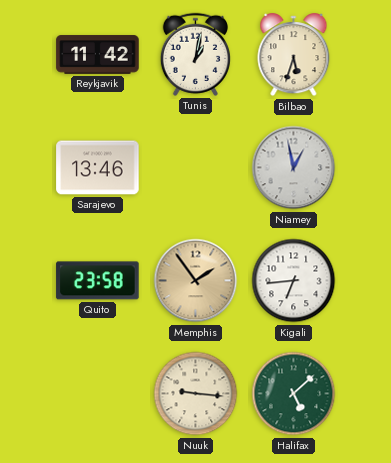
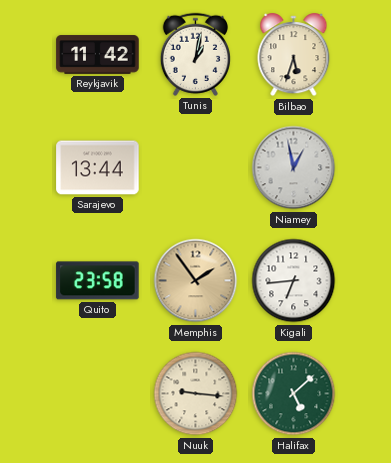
Sarajevo: 13:46 -> 13:44 (98, 168)
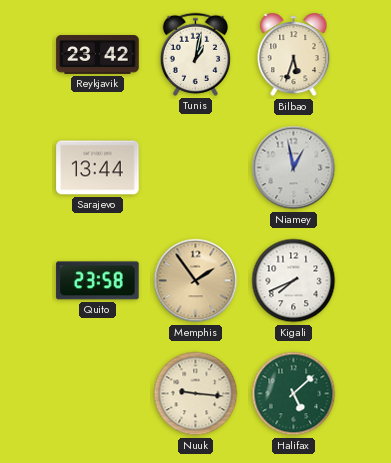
Reykjavik: 11:42 -> 23:42 (98, 55)
Kigali: 6:44 -> 7:41 (294, 281)
